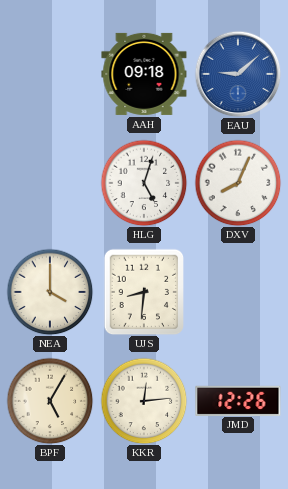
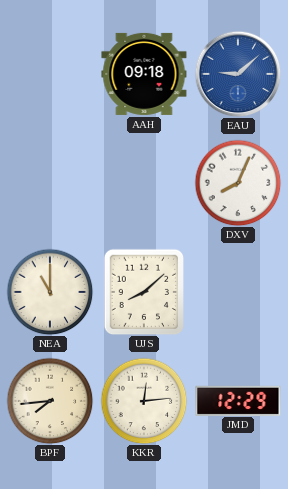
HLG: 5:03 -> none (144, 183)
NEA: 4:00 -> 11:00 (50, 292)
UJS: 8:31 -> 8:08 (144, 292)
BPF: 5:05 -> 7:44 (50, 401)
JMD: 12:26 -> 12:29 (238, 400)
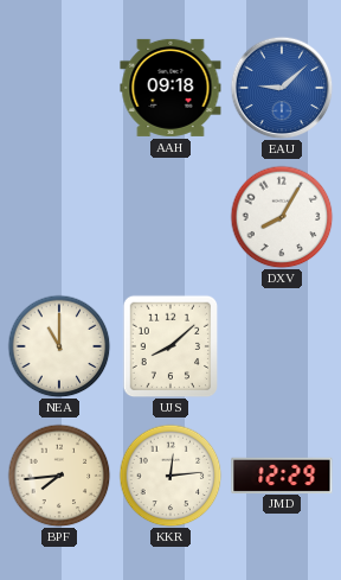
DXV: 8:04 -> 8:05 (282, 217)
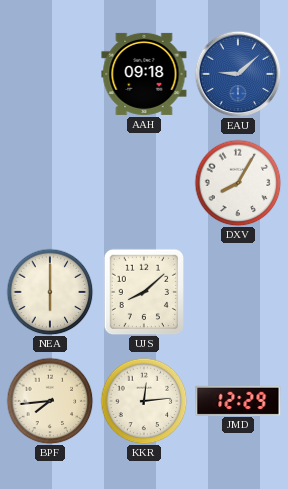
NEA: 11:00 -> 6:00 (50, 292)
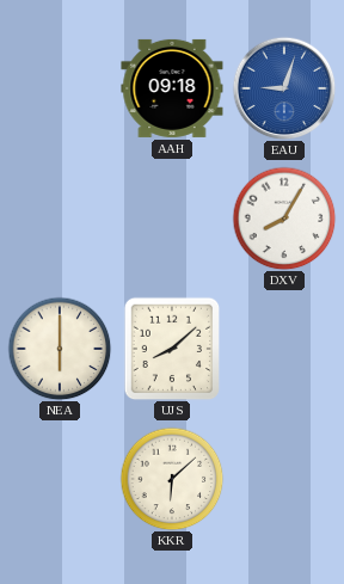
EAU: 9:08 -> 9:03 (284, 88)
BPF: 7:44 -> none (50, 401)
KKR: 12:14 -> 6:08 (172, 479)
JMD: 12:29 -> none (238, 400)
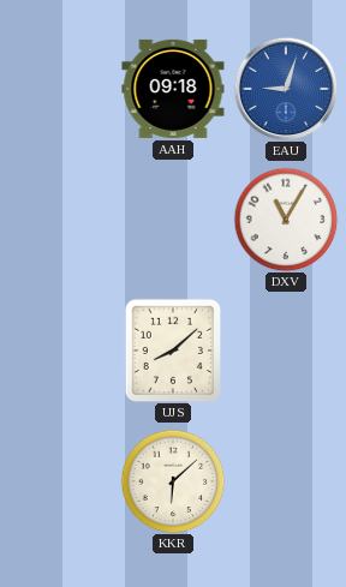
DXV: 8:05 -> 11:05 (286, 220)
NEA: 6:00 -> none (60, 349)
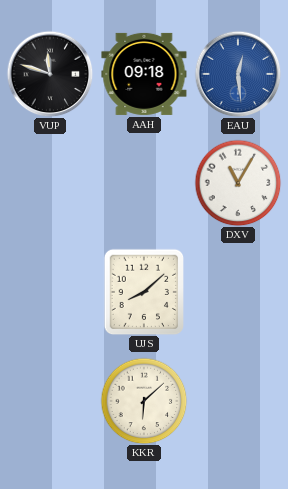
VUP: none -> 11:48 (50, 74)
EAU: 9:03 -> 12:29 (238, 74)
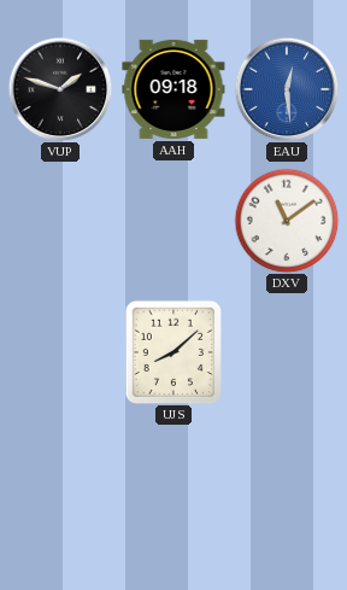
VUP: 11:48 -> 1:48 (60, 89)
DXV: 11:05 -> 11:09 (287, 221)
KKR: 6:08 -> none (144, 401)
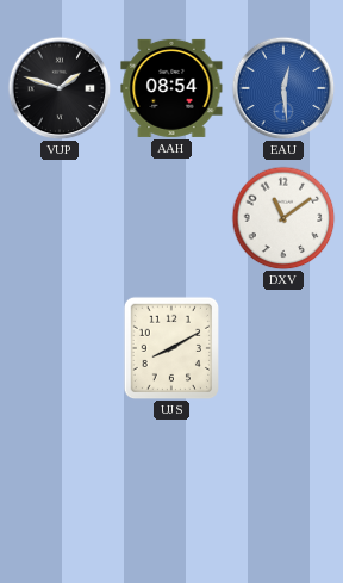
AAH: 09:18 -> 08:54 (171, 88)
UJS: 8:08 -> 8:10 (171, 348)
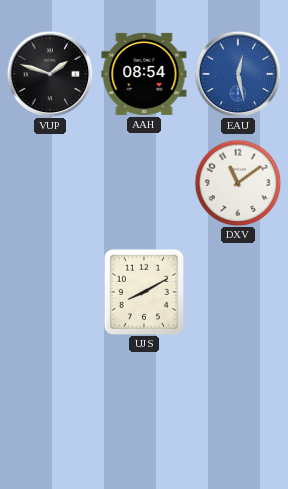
EAU: 12:29 -> 12:28 (238, 74)
